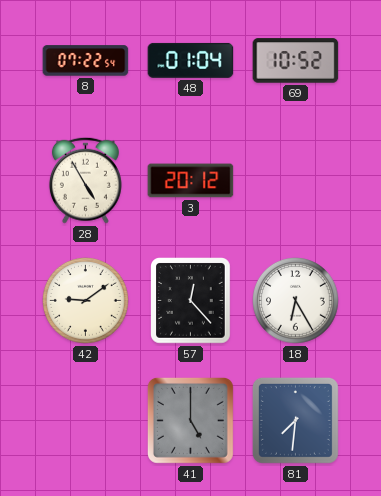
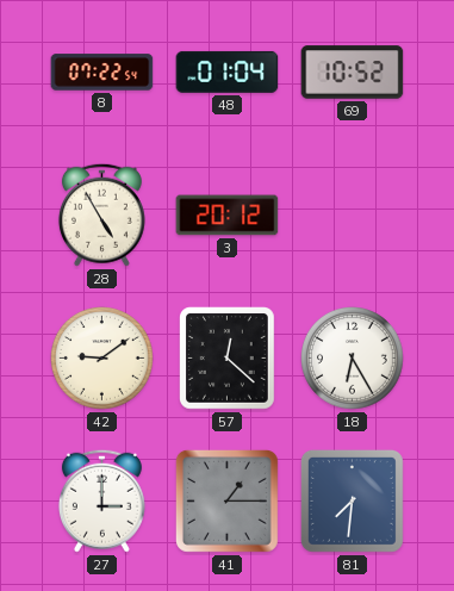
57: 12:23 -> 12:22 (228, 359)
27: none -> 3:00 (101, 500)
41: 5:00 -> 1:15 (226, 500)
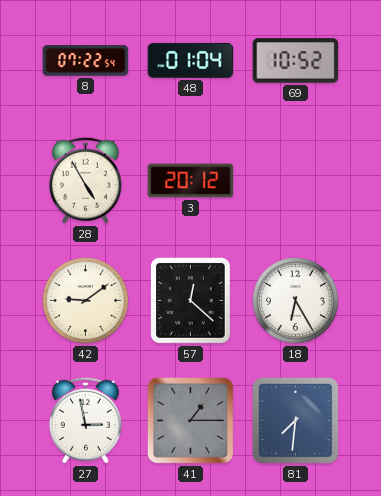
27: 3:00 -> 2:58 (85, 420)
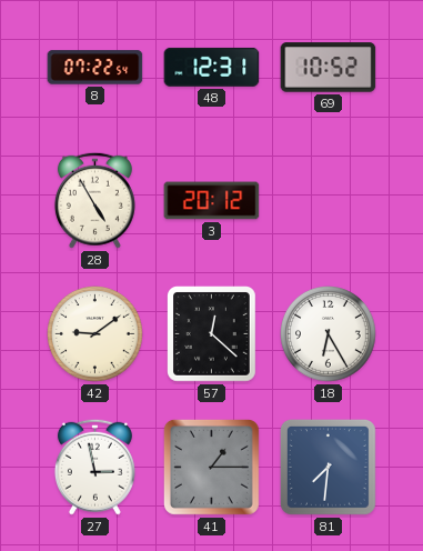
48: 01:04 -> 12:31 (212, 67)
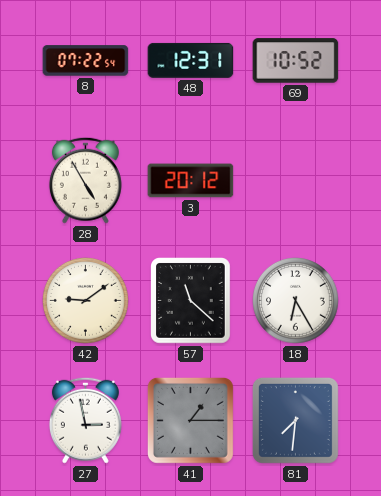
57: 12:22 -> 11:22 (191, 301)
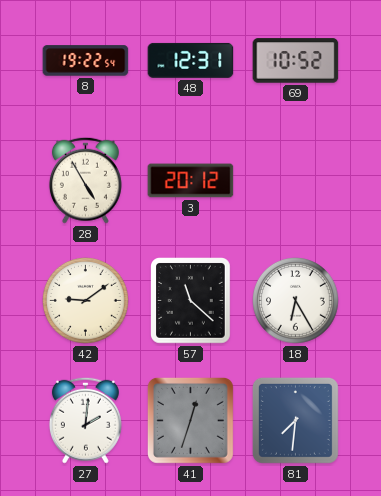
8: 07:22 -> 19:22 (86, 61)
27: 2:58 -> 2:01 (85, 420)
41: 1:15 -> 12:33 (190, 420)
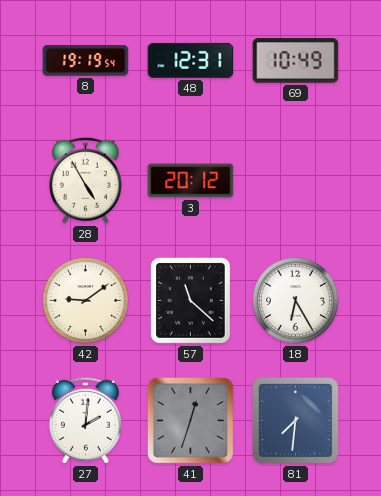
8: 19:22 -> 19:19 (86, 61)
69: 10:52 -> 10:49 (296, 61)
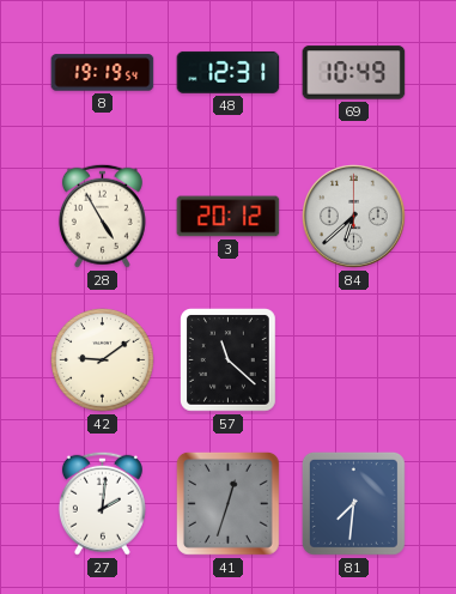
84: none -> 6:38 (354, 217)
18: 6:25 -> none (296, 301)
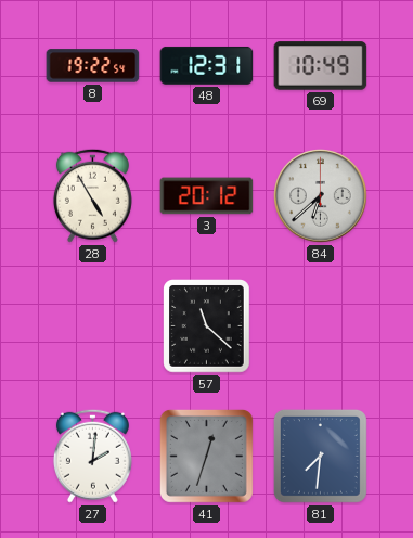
8: 19:19 -> 19:22 (93, 66)
42: 9:09 -> none (103, 360)
